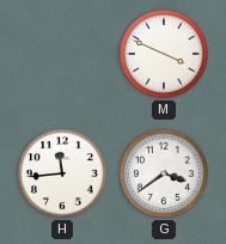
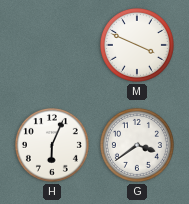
H: 11:44 -> 6:04 (52, 145)
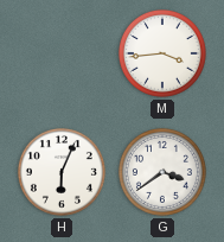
M: 3:49 -> 3:44 (162, 53)
